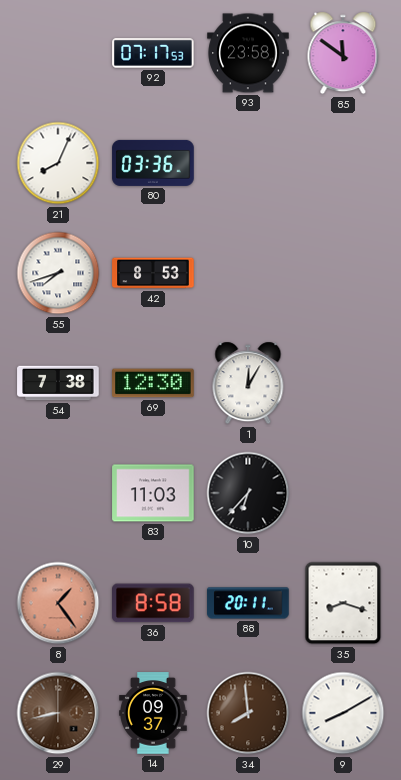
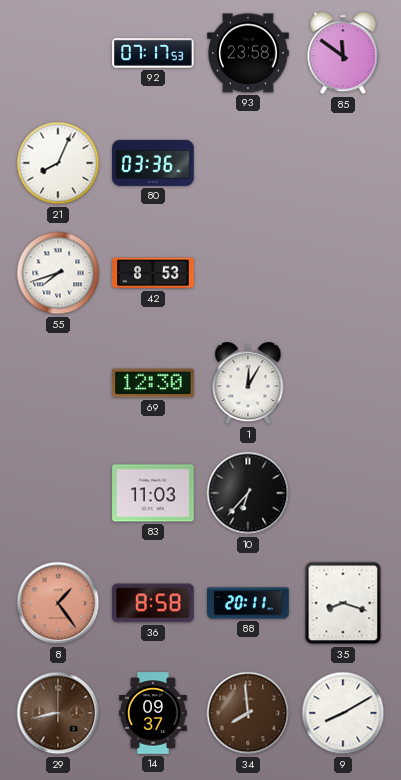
54: 7:38 -> none (58, 383)
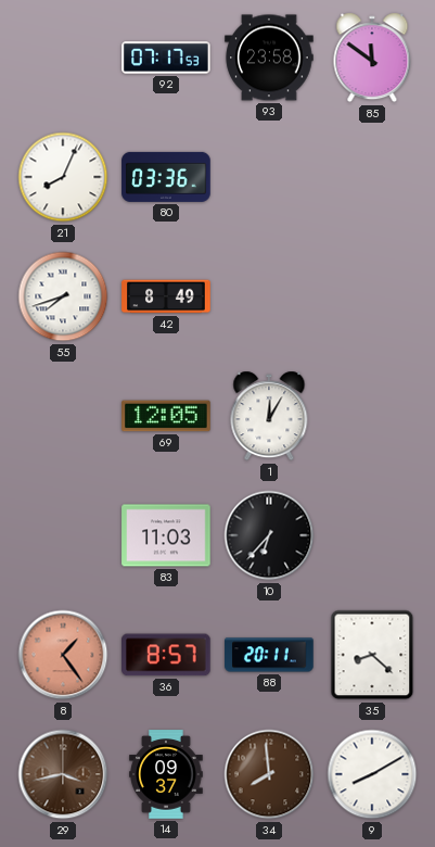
42: 8:53 -> 8:49 (166, 296)
69: 12:30 -> 12:05 (166, 416)
36: 8:58 -> 8:57 (167, 655)
35: 8:18 -> 8:22 (372, 655)
29: 8:43 -> 3:43 (63, 774)
